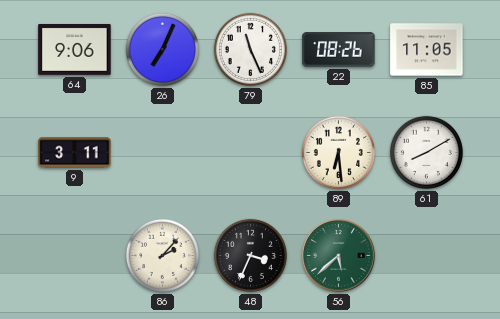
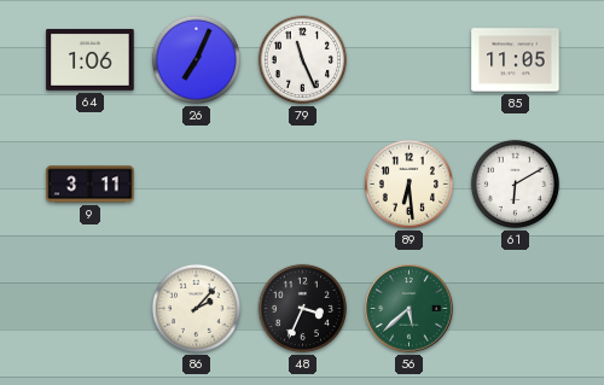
64: 9:06 -> 1:06 (91, 59)
22: 08:26 -> none (339, 50)
61: 8:10 -> 6:10 (515, 183)
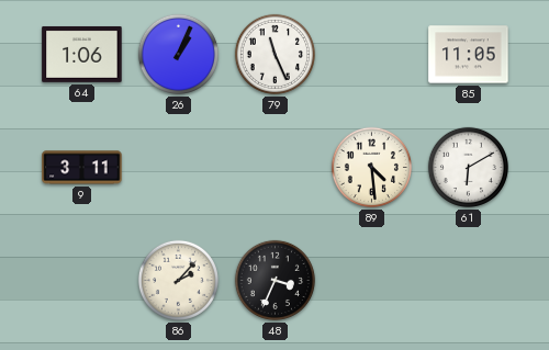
26: 7:04 -> 1:04 (178, 54)
89: 6:29 -> 4:29 (371, 167)
56: 5:38 -> none (410, 309)
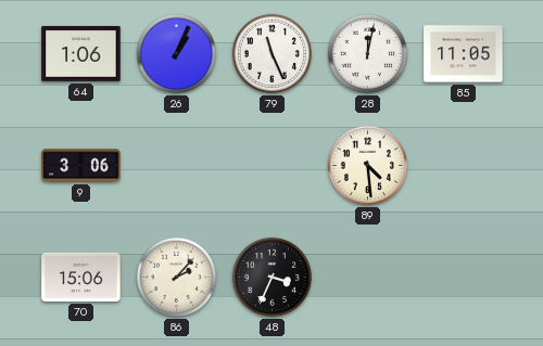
28: none -> 12:02 (367, 53)
9: 3:11 -> 3:06 (81, 166)
61: 6:10 -> none (468, 167)
70: none -> 15:06 (81, 277)
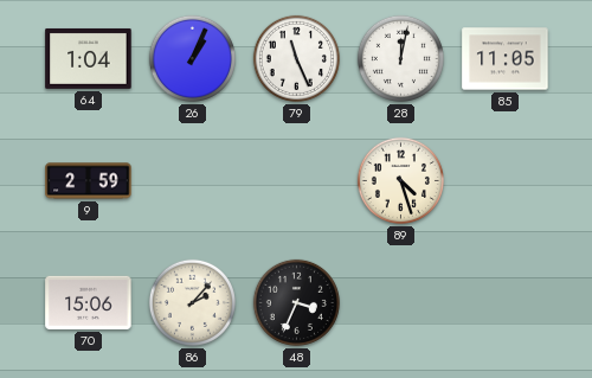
64: 1:06 -> 1:04 (89, 58)
9: 3:06 -> 2:59 (89, 181)
89: 4:29 -> 4:27 (400, 180)
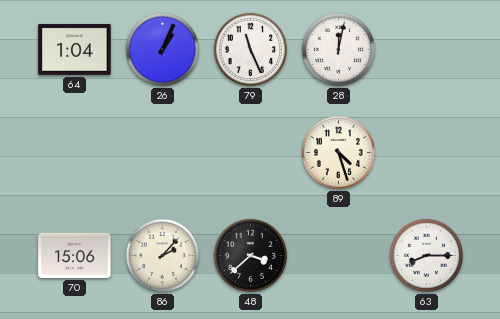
85: 11:05 -> none (506, 59)
9: 2:59 -> none (89, 181)
48: 3:34 -> 3:38 (250, 255)
63: none -> 8:15 (426, 255)
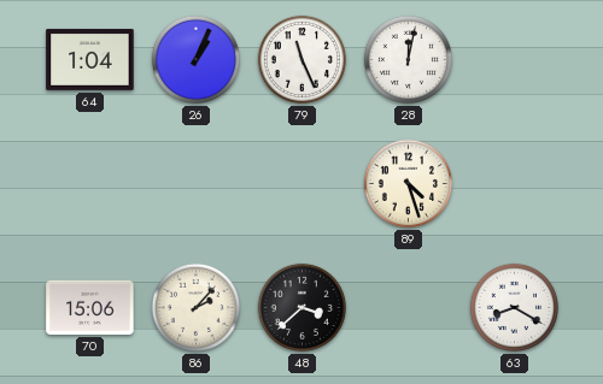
63: 8:15 -> 8:20 (514, 307)
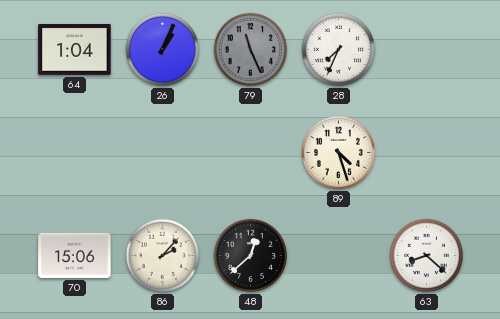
79 dial: white -> grey (250, 49)
28: 12:02 -> 7:34 (338, 49)
48: 3:38 -> 12:38 (250, 255)
63: 8:20 -> 8:22 (426, 255)
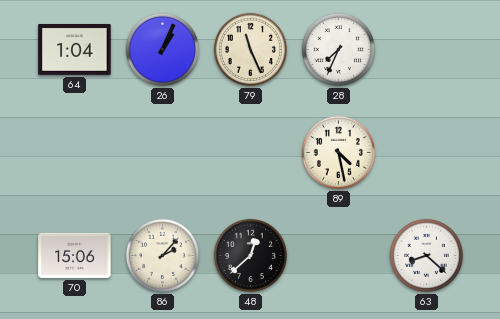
79 dial: grey -> cream (250, 49)
89: 4:27 -> 4:28 (338, 152)
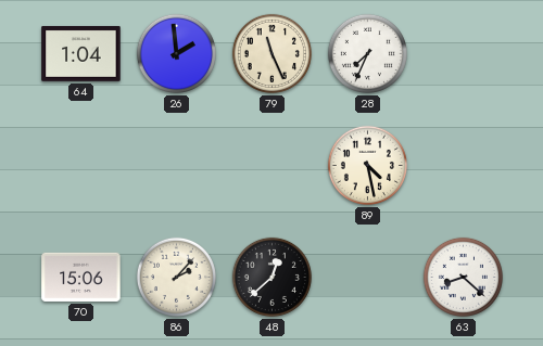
26: 1:04 -> 1:59 (176, 53)
